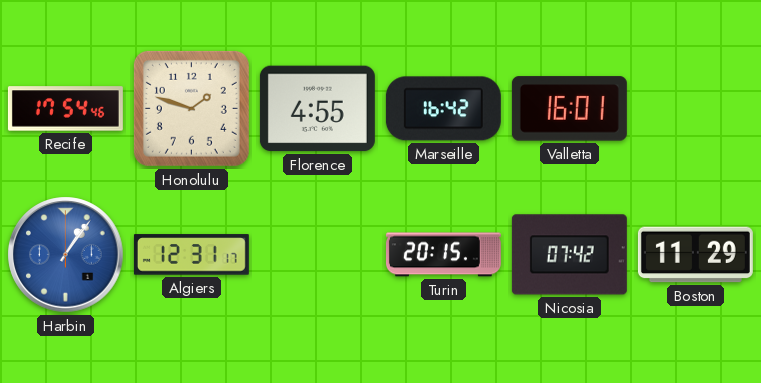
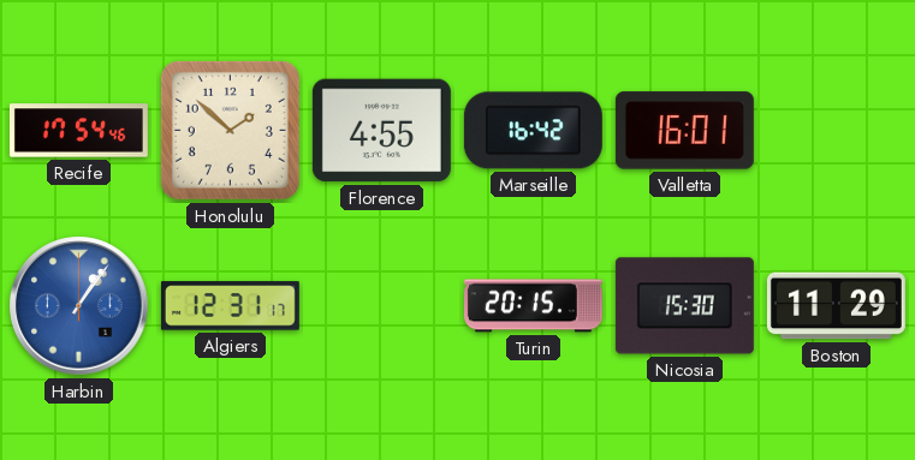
Honolulu: 1:48 -> 1:52 (230, 130)
Nicosia: 07:42 -> 15:30 (684, 306)
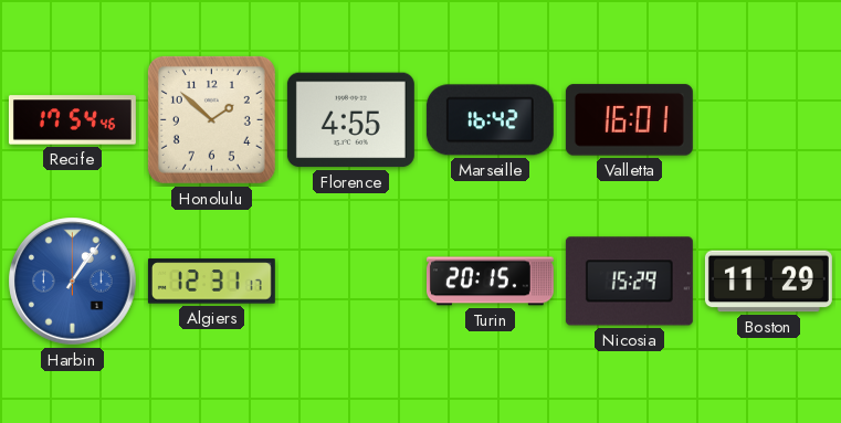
Nicosia: 15:30 -> 15:29 (629, 282)
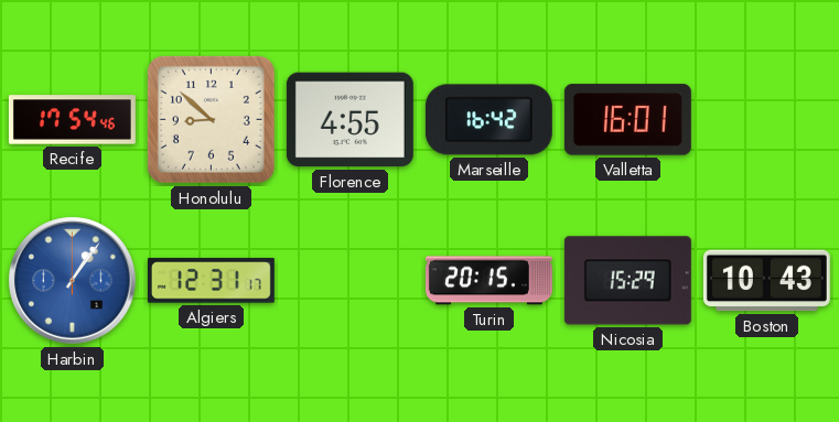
Honolulu: 1:52 -> 8:52 (211, 119)
Boston: 11:29 -> 10:43 (766, 281)
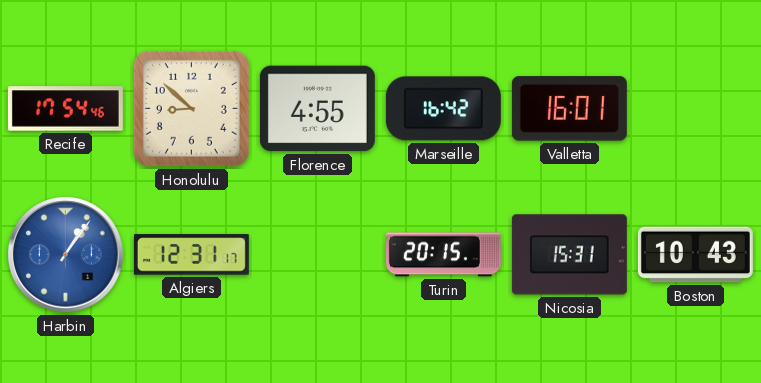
Nicosia: 15:29 -> 15:31 (569, 255)
